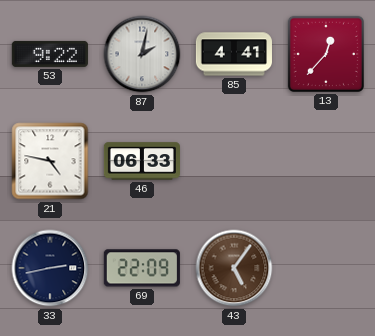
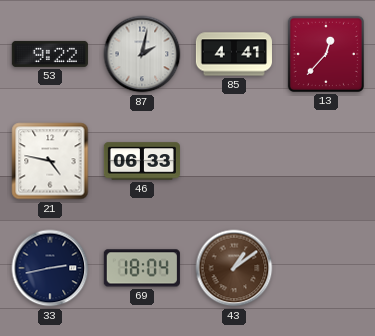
69: 22:09 -> 18:04 (142, 268)
43: 5:06 -> 1:09 (234, 268)
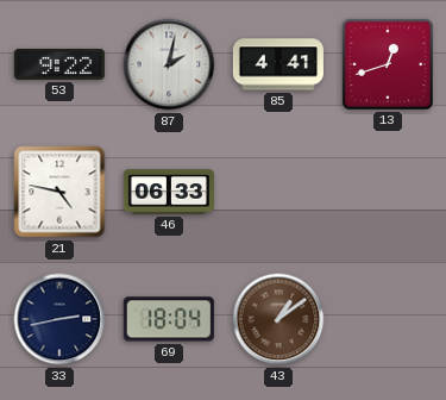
13: 12:37 -> 12:42 (388, 64)
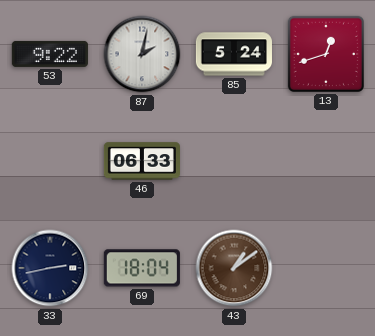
85: 4:41 -> 5:24 (234, 54)
21: 4:47 -> none (59, 192)
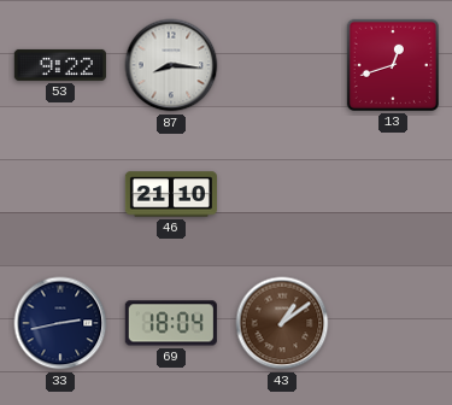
87: 2:02 -> 8:16 (171, 65)
85: 5:24 -> none (234, 54)
46: 06:33 -> 21:10 (171, 194)
